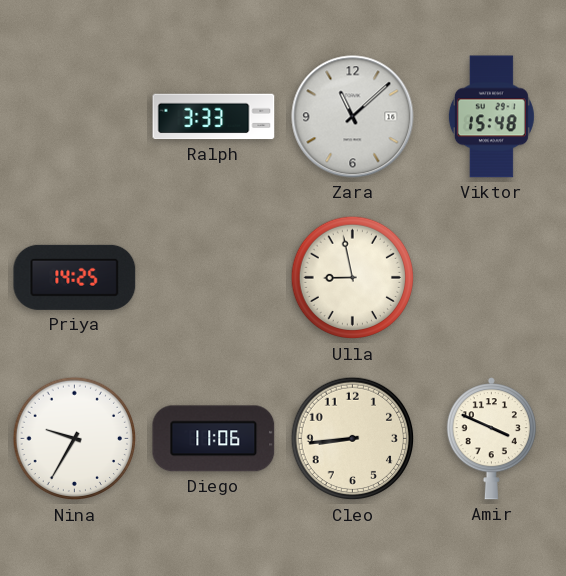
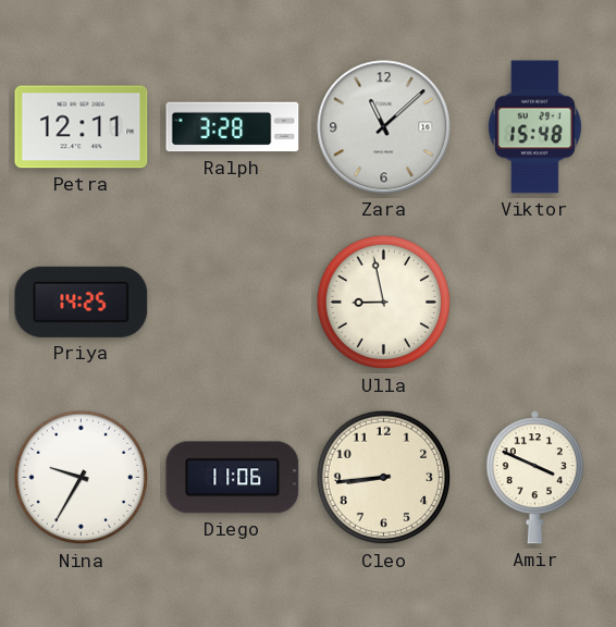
Petra: none -> 12:11 (82, 127)
Ralph: 3:33 -> 3:28 (233, 127)
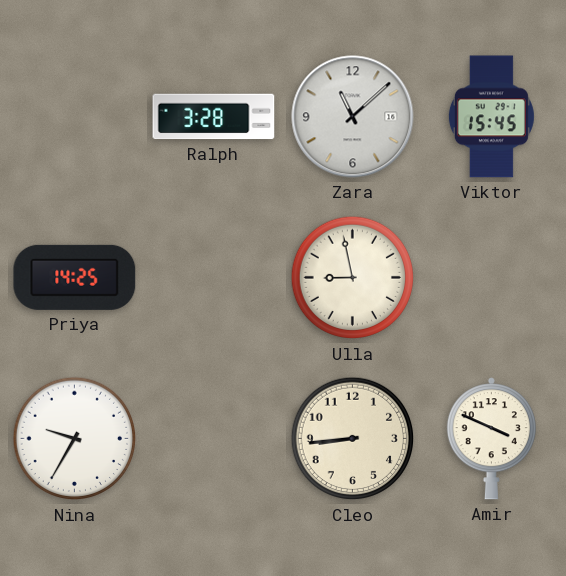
Petra: 12:11 -> none (82, 127)
Viktor: 15:48 -> 15:45 (491, 117)
Diego: 11:06 -> none (233, 478)
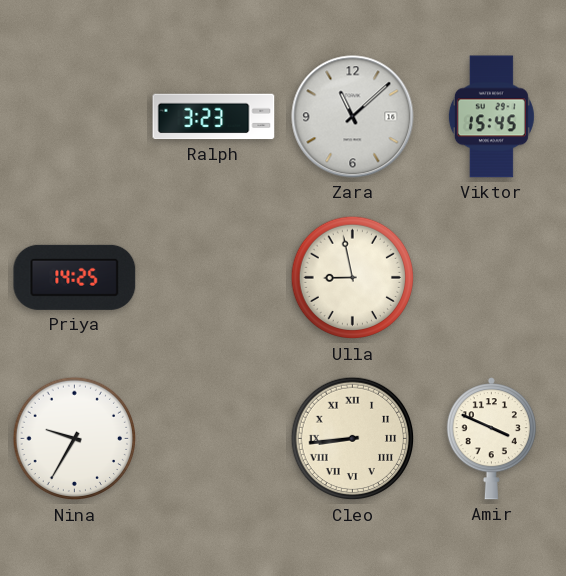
Ralph: 3:28 -> 3:23 (214, 117)
Cleo numerals: Arabic -> Roman (353, 439)
